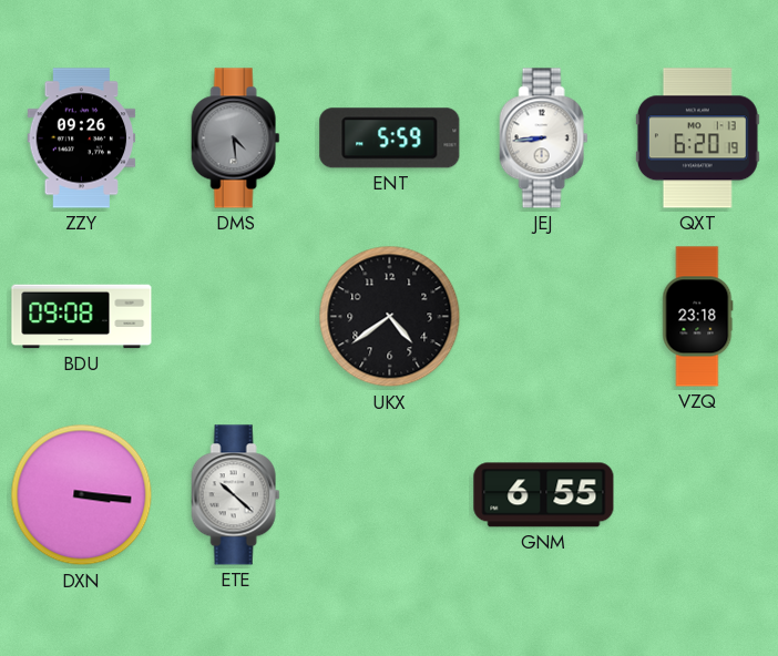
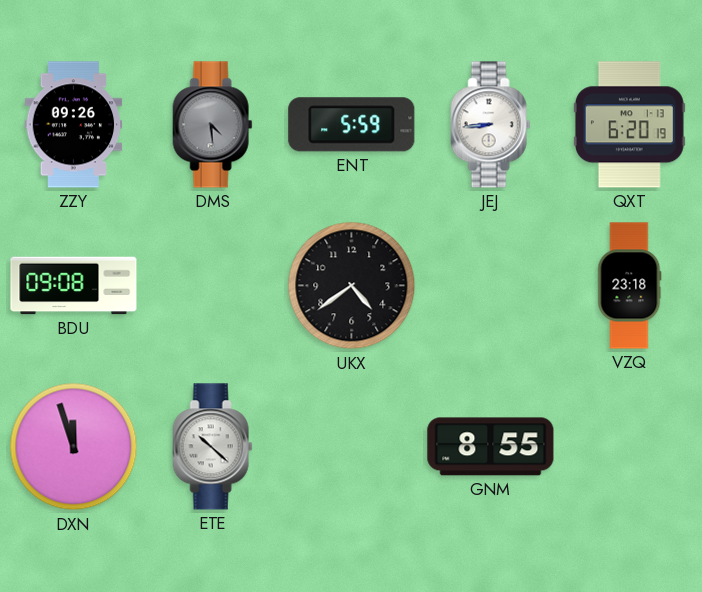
DXN: 3:16 -> 11:57 (74, 447)
GNM: 6:55 -> 8:55 (491, 447)
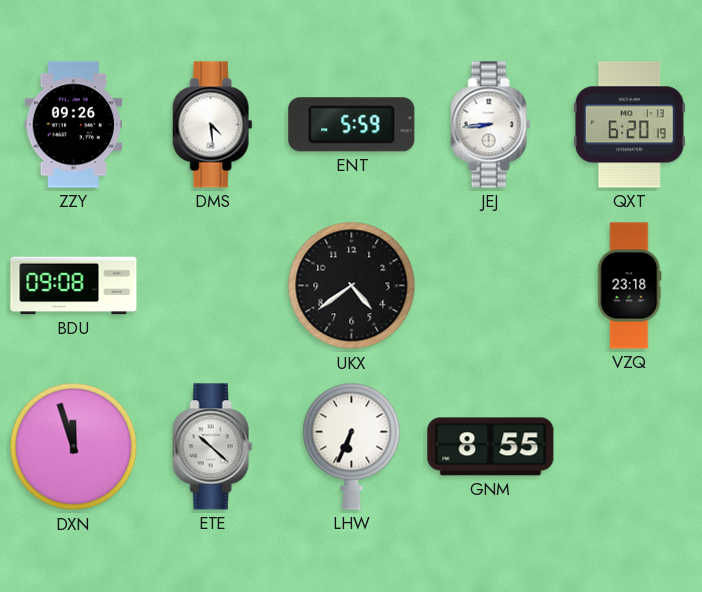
DMS dial: grey -> white (213, 125)
LHW: none -> 6:34 (352, 446)
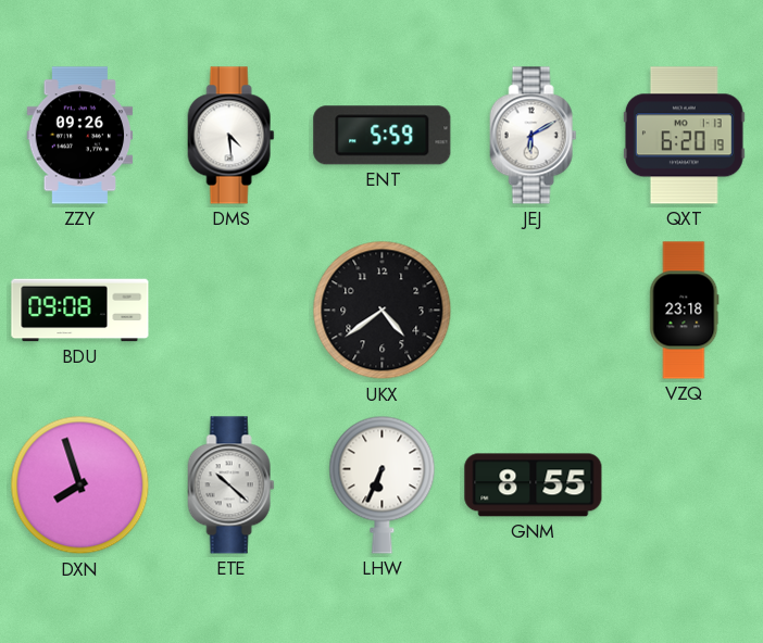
JEJ: 8:44 -> 6:10 (534, 136)
DXN: 11:57 -> 7:57 (80, 486)
